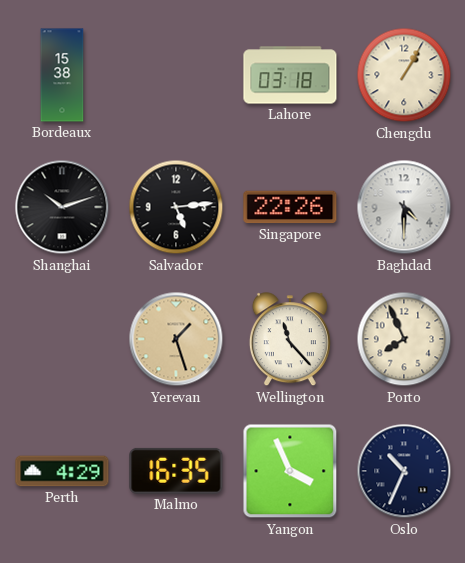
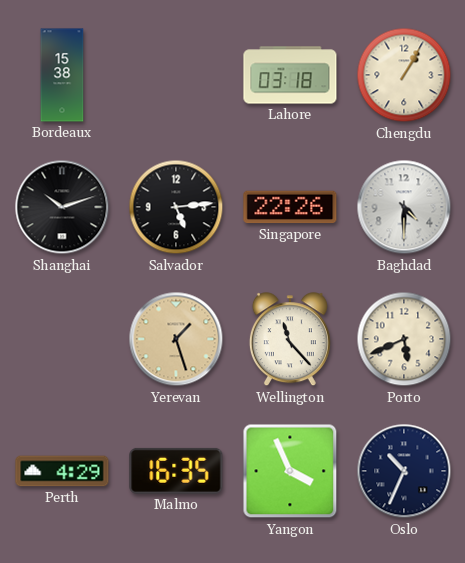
Porto: 7:56 -> 5:41 (404, 339)
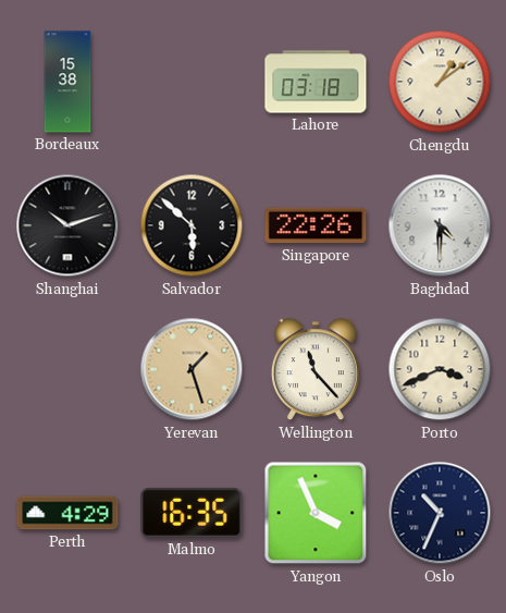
Chengdu: 1:05 -> 1:09 (440, 82)
Salvador: 5:14 -> 5:52 (192, 225)
Porto: 5:41 -> 3:41 (440, 369)
